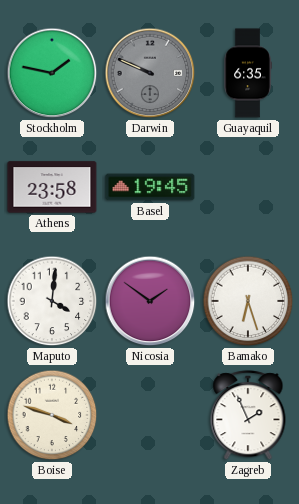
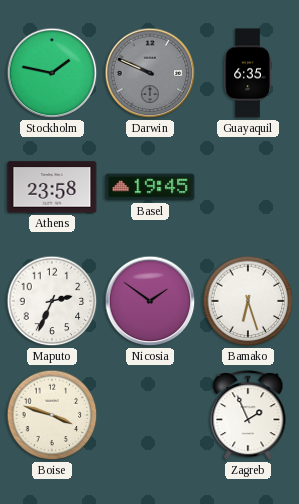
Maputo: 4:01 -> 2:34 (52, 301)
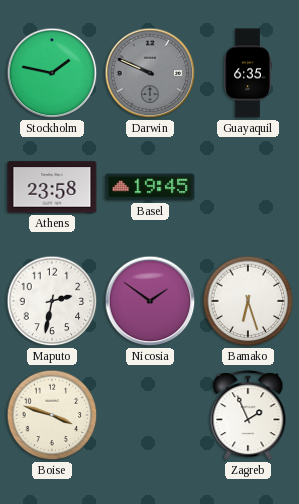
Maputo: 2:34 -> 2:32 (52, 301)
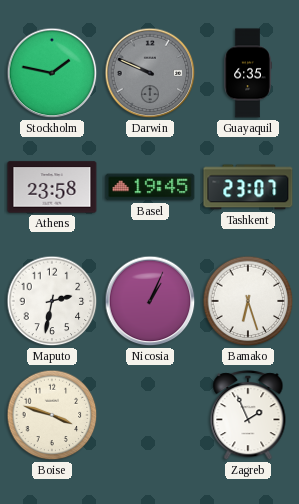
Tashkent: none -> 23:07 (248, 187)
Nicosia: 1:51 -> 1:04 (150, 301)
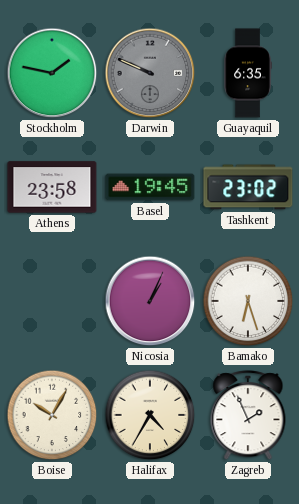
Tashkent: 23:07 -> 23:02 (248, 187)
Maputo: 2:32 -> none (52, 301)
Boise: 3:48 -> 10:05 (52, 415)
Halifax: none -> 4:35 (150, 415)
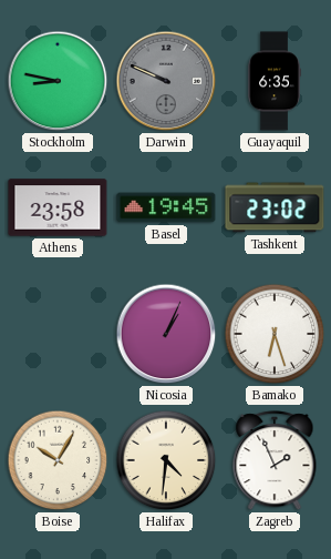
Stockholm: 1:47 -> 8:47 (58, 81)
Halifax: 4:35 -> 4:31 (166, 460)
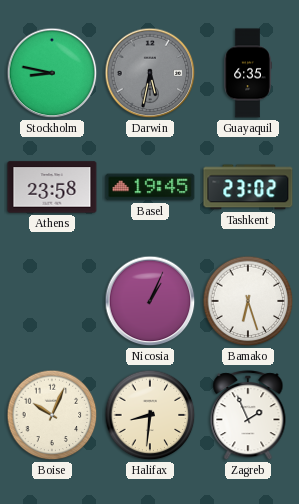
Darwin: 9:49 -> 5:32 (150, 73)
Boise: 10:05 -> 10:04 (52, 415)
Halifax: 4:31 -> 8:31 (150, 415)
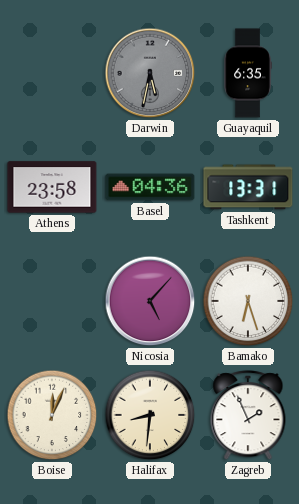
Stockholm: 8:47 -> none (52, 73)
Basel: 19:45 -> 04:36 (150, 187)
Tashkent: 23:02 -> 13:31 (248, 187)
Nicosia: 1:04 -> 5:07 (150, 301)
Boise: 10:04 -> 12:04 (52, 415)
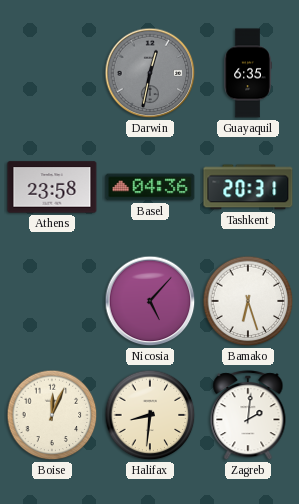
Darwin: 5:32 -> 12:32 (150, 73)
Tashkent: 13:31 -> 20:31 (248, 187)
Zagreb: 1:56 -> 2:01 (248, 416)
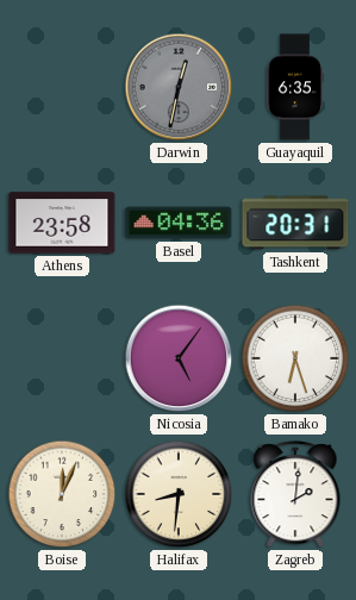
Nicosia: 5:07 -> 5:06 (179, 358)
